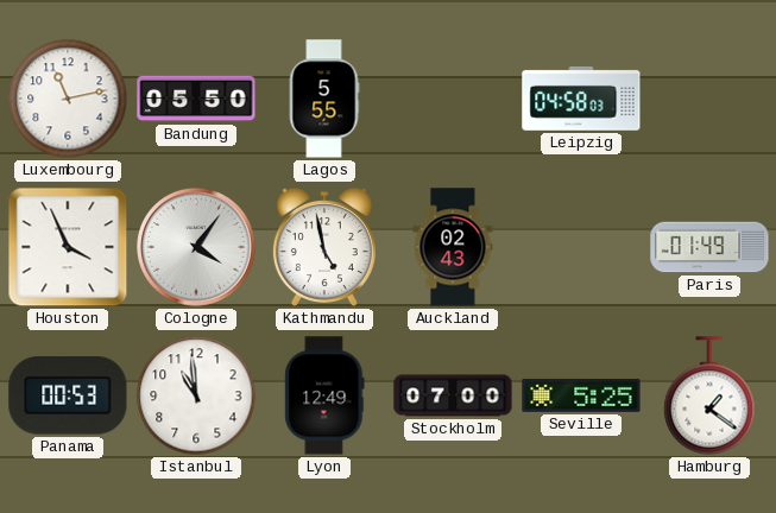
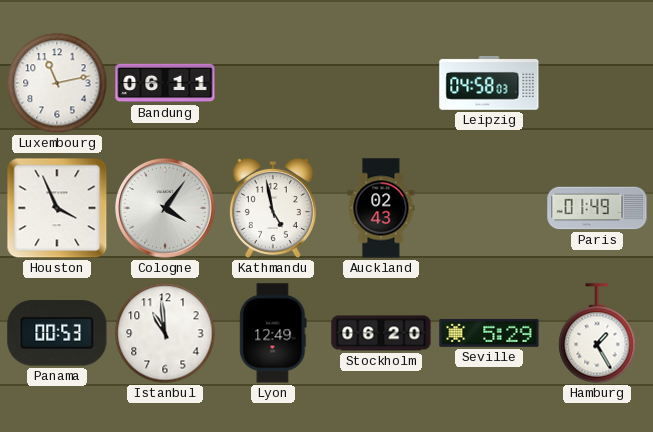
Bandung: 05:50 -> 06:11 (165, 83)
Lagos: 5:55 -> none (324, 99)
Stockholm: 07:00 -> 06:20 (381, 333)
Seville: 5:25 -> 5:29 (489, 333)
Hamburg: 1:21 -> 1:25 (597, 333)
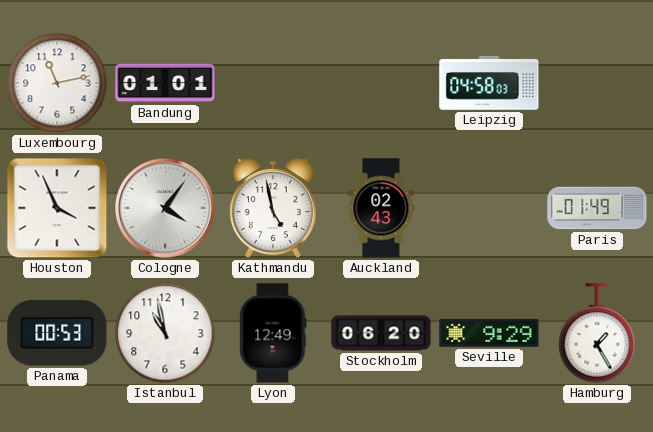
Bandung: 06:11 -> 01:01 (165, 83)
Istanbul: 10:59 -> 10:58 (165, 333)
Seville: 5:29 -> 9:29 (489, 333)
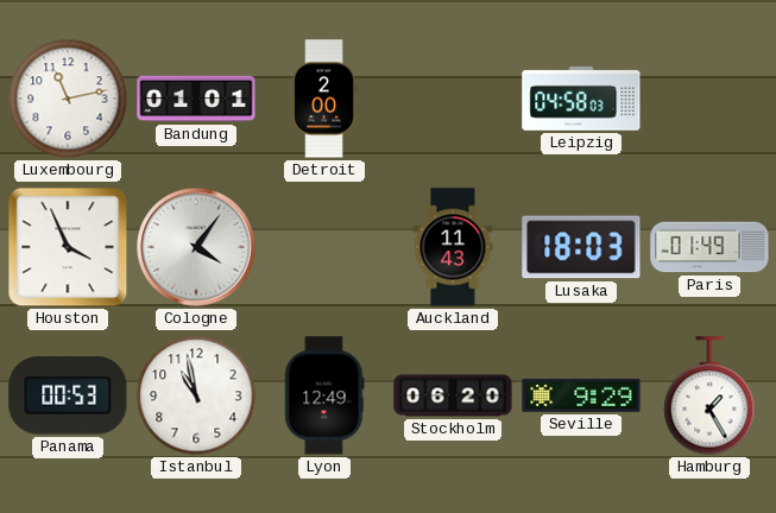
Detroit: none -> 2:00 (324, 99)
Kathmandu: 4:58 -> none (273, 208)
Auckland: 02:43 -> 11:43 (453, 247)
Lusaka: none -> 18:03 (581, 247)
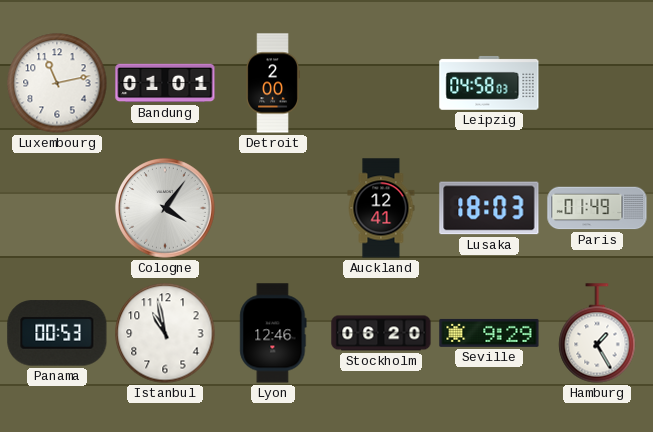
Houston: 3:56 -> none (68, 247)
Auckland: 11:43 -> 12:41 (381, 208)
Lyon: 12:49 -> 12:46 (273, 333)
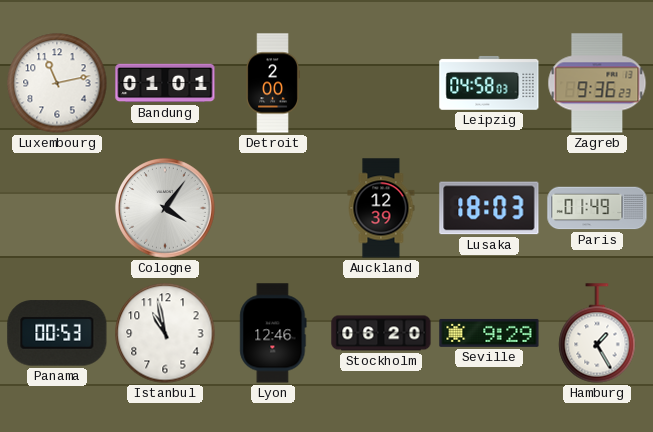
Zagreb: none -> 9:36 (597, 83)
Auckland: 12:41 -> 12:39 (381, 208)
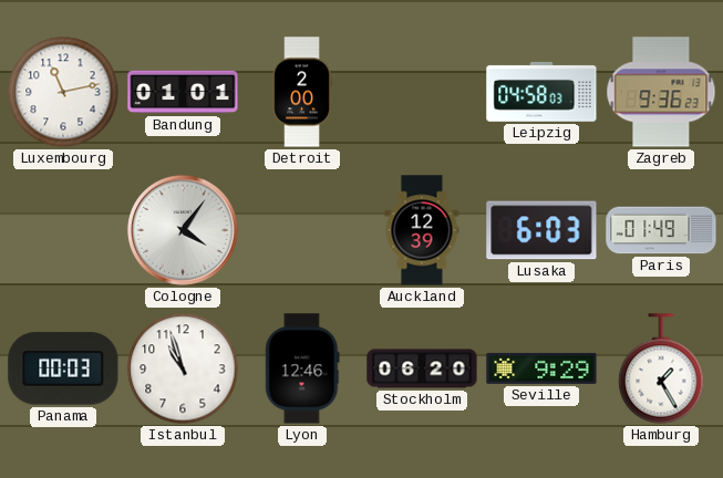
Lusaka: 18:03 -> 6:03 (541, 230)
Panama: 00:53 -> 00:03 (63, 368)
Istanbul: 10:58 -> 10:57 (183, 368)
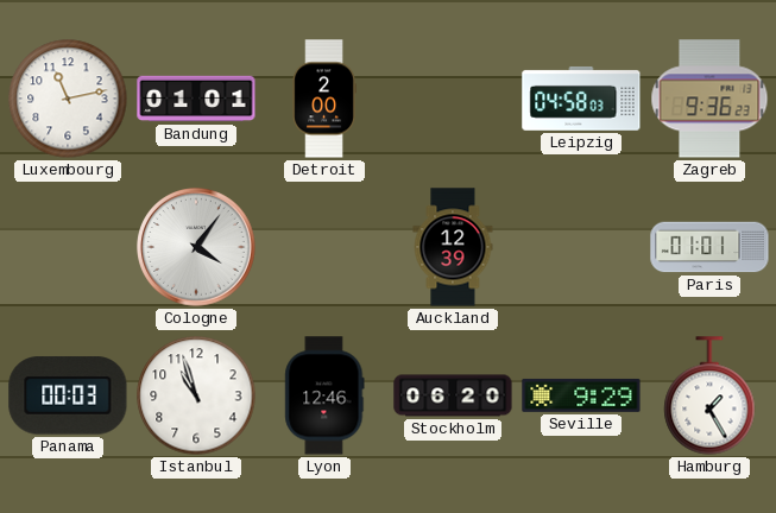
Lusaka: 6:03 -> none (541, 230)
Paris: 01:49 -> 01:01 (709, 247)
